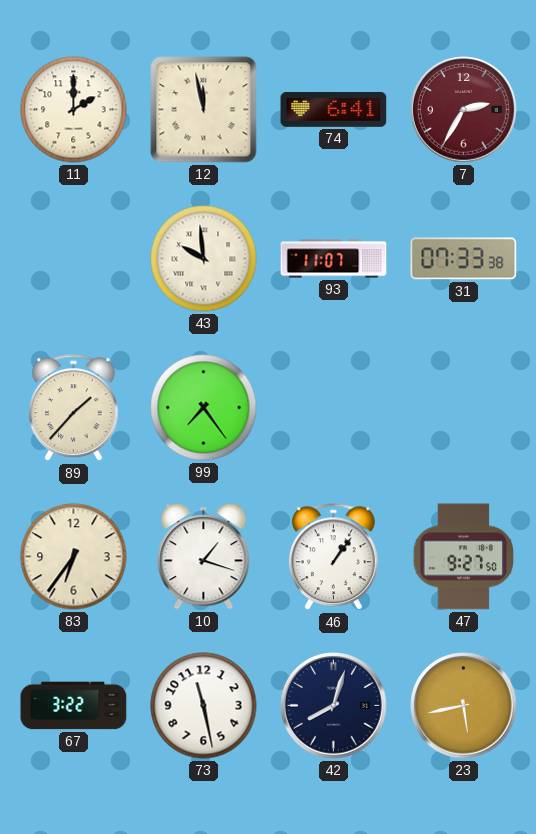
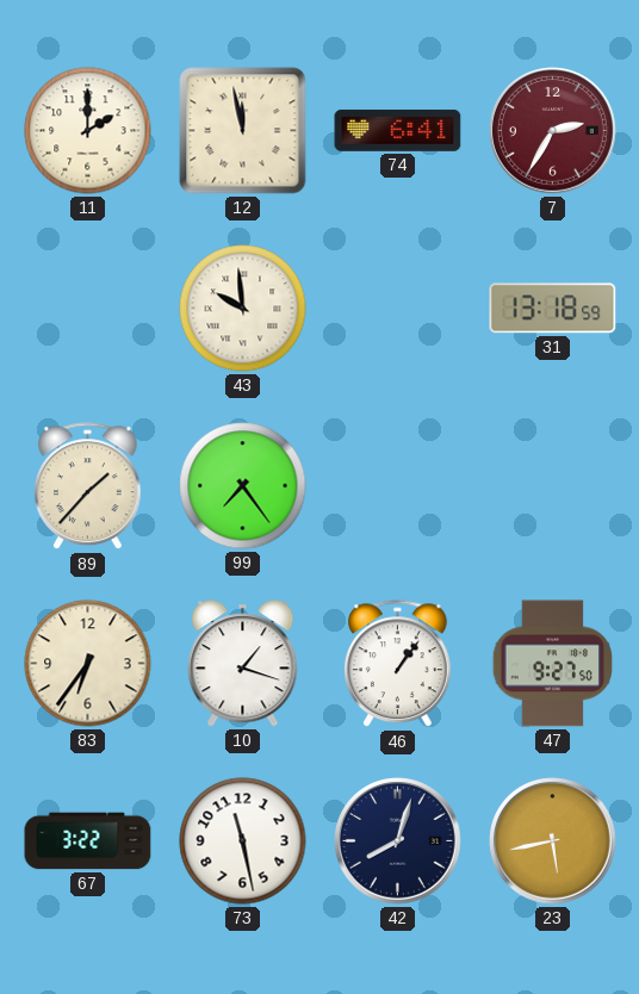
93: 11:07 -> none (334, 259)
31: 07:33 -> 13:18 (553, 309)
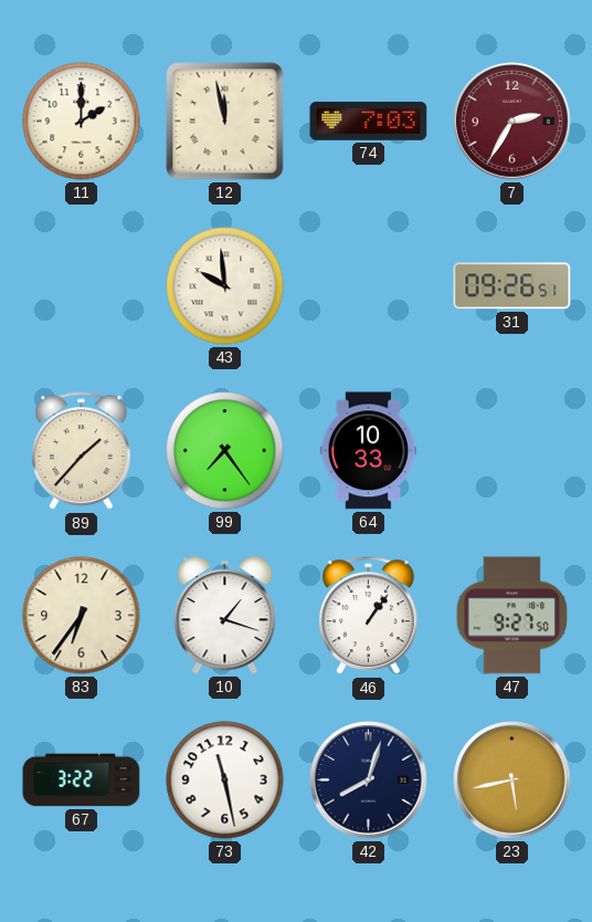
74: 6:41 -> 7:03 (369, 122)
31: 13:18 -> 09:26 (512, 286)
64: none -> 10:33 (369, 451)
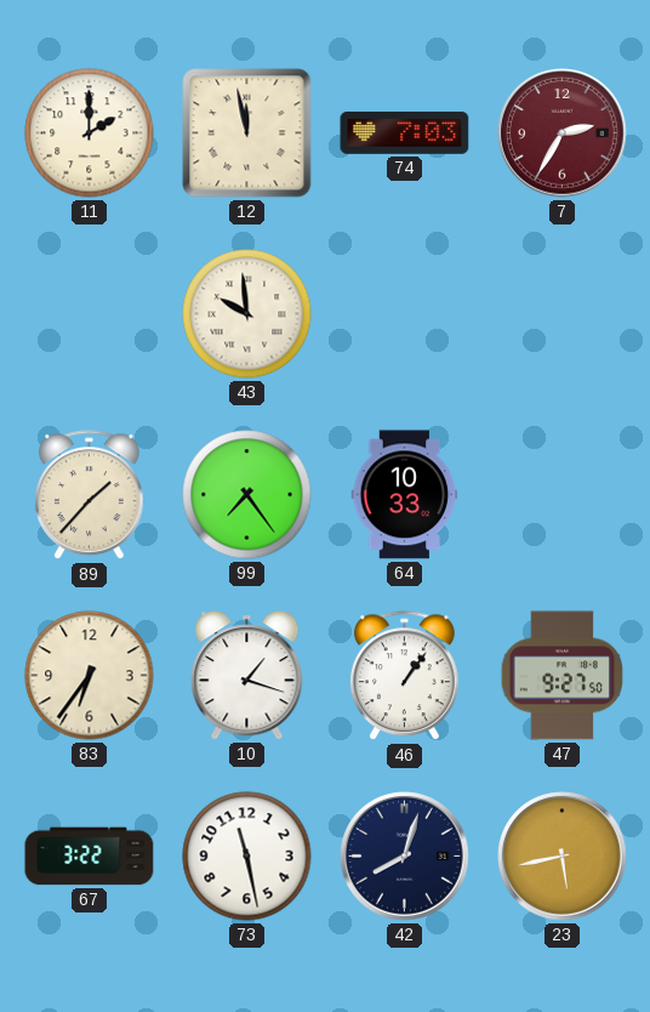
31: 09:26 -> none (512, 286)
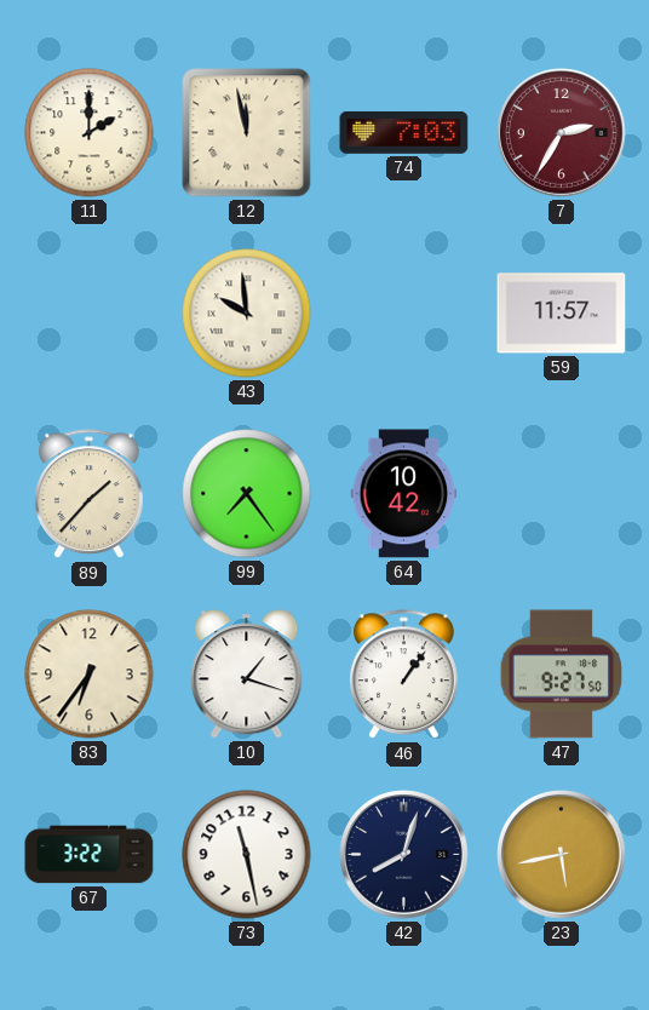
59: none -> 11:57 (562, 314)
64: 10:33 -> 10:42 (404, 494)
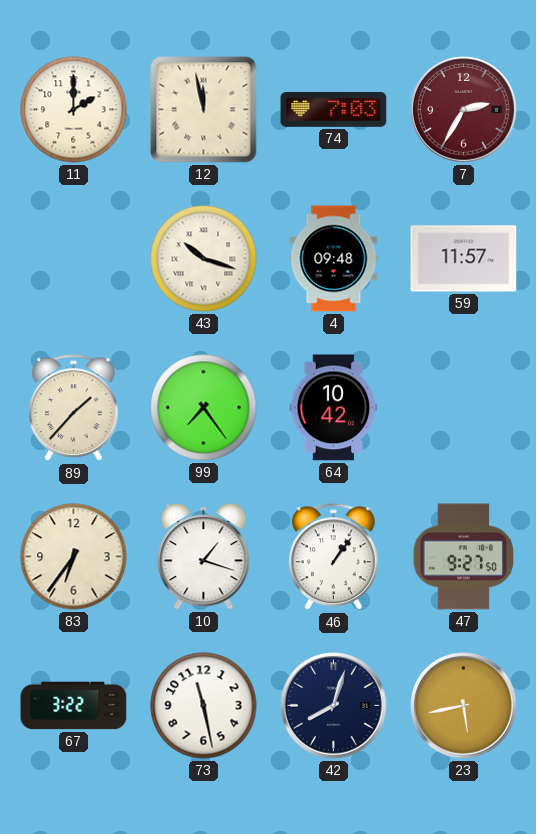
43: 9:59 -> 10:18 (204, 259)
4: none -> 09:48 (334, 259)
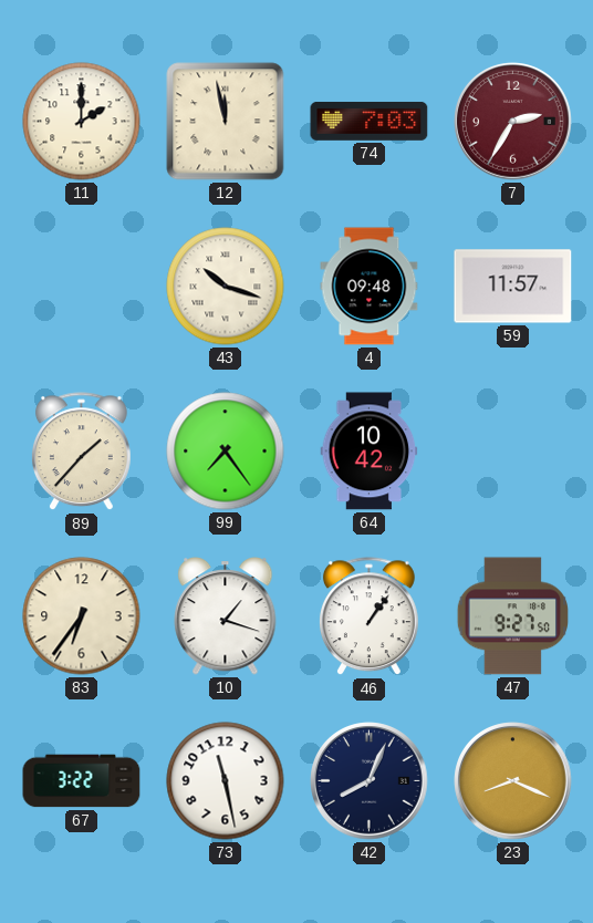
42: 8:03 -> 8:04 (370, 781)
23: 5:43 -> 8:19 (513, 781)
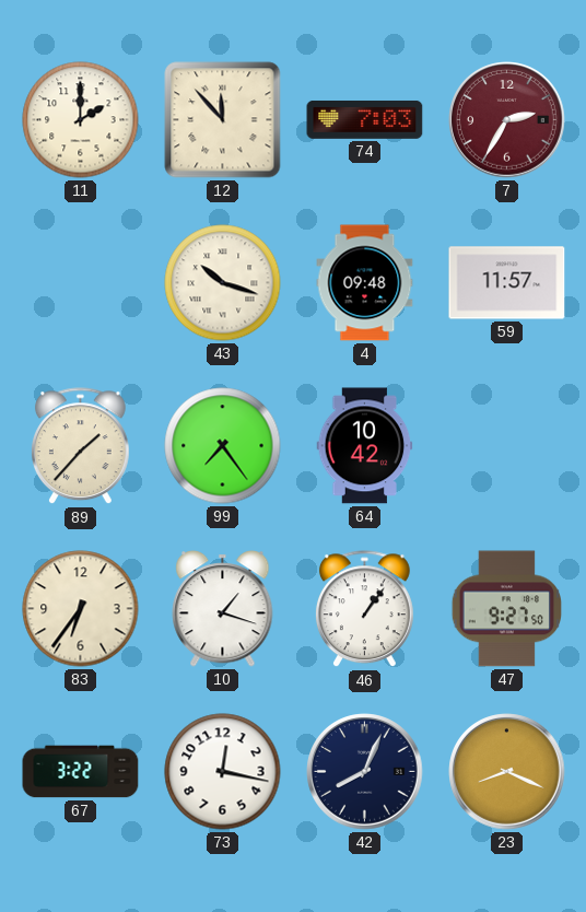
12: 11:58 -> 11:53 (223, 120)
73: 11:28 -> 12:17 (223, 772)
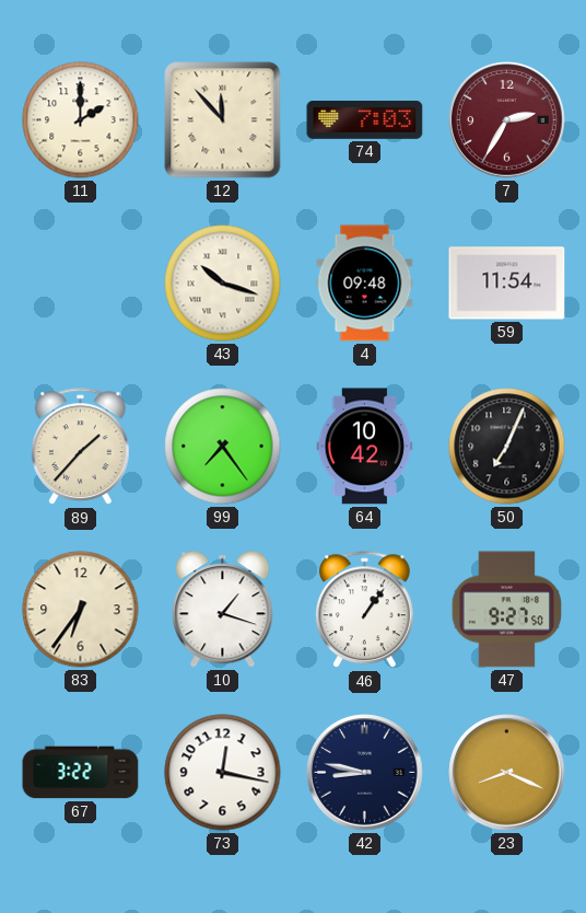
59: 11:57 -> 11:54 (507, 284)
50: none -> 7:04 (507, 447)
42: 8:04 -> 8:47 (365, 773)
